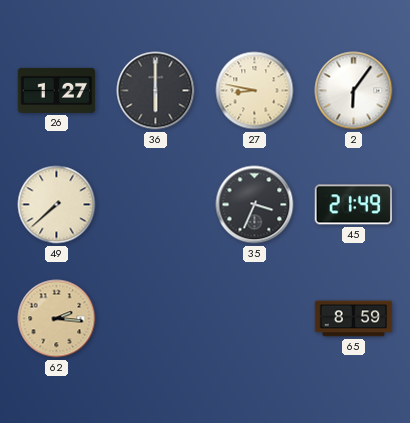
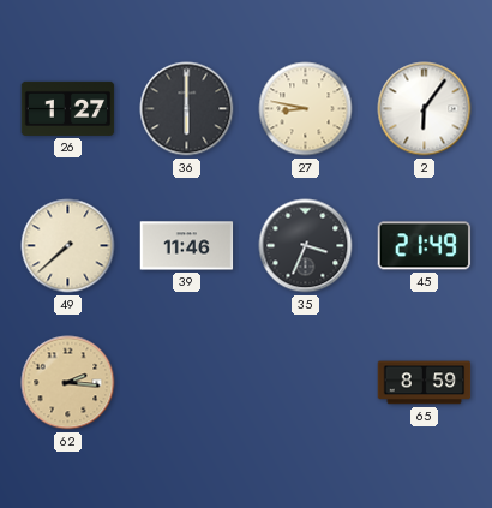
39: none -> 11:46 (187, 246)
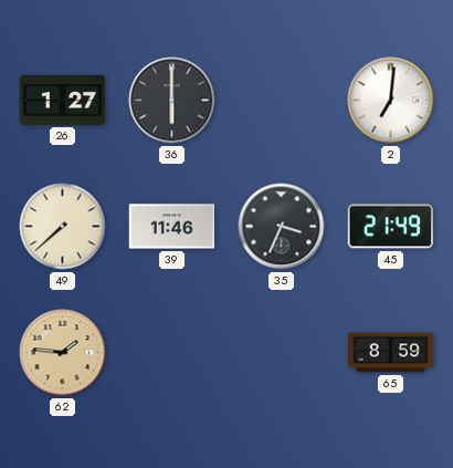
27: 8:47 -> none (306, 109)
2: 6:06 -> 7:01 (391, 101)
62: 2:16 -> 1:46 (63, 353)
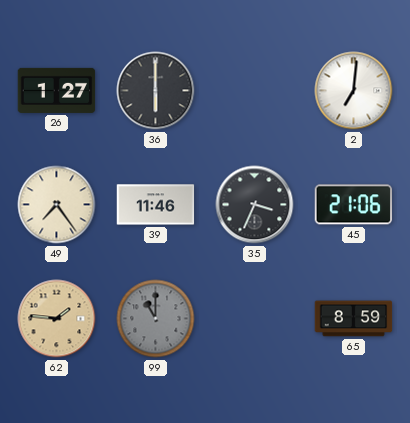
49: 7:38 -> 7:24 (57, 205)
45: 21:49 -> 21:06 (354, 205)
99: none -> 11:00 (156, 319)
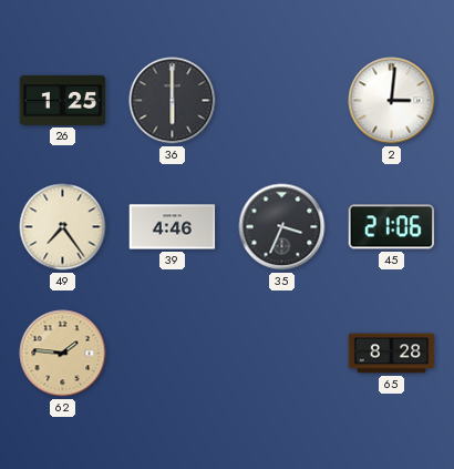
26: 1:27 -> 1:25 (63, 100)
2: 7:01 -> 3:01 (392, 101)
39: 11:46 -> 4:46 (173, 227)
99: 11:00 -> none (156, 319)
65: 8:59 -> 8:28 (392, 354)
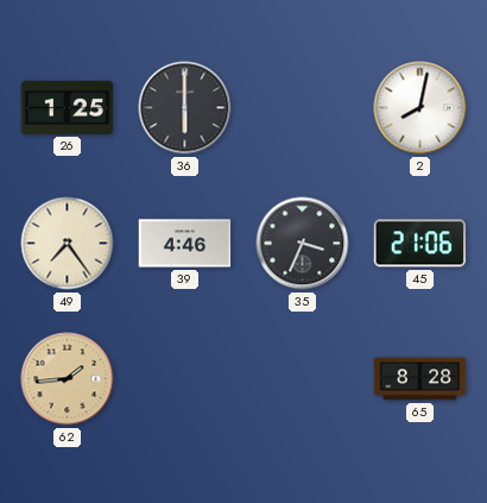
2: 3:01 -> 8:02 (420, 108)
62: 1:46 -> 1:44 (68, 379)
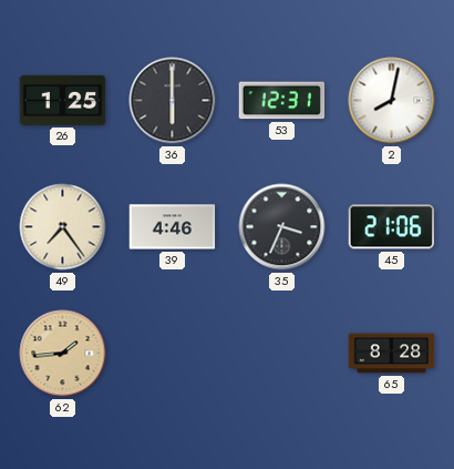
53: none -> 12:31 (282, 101)
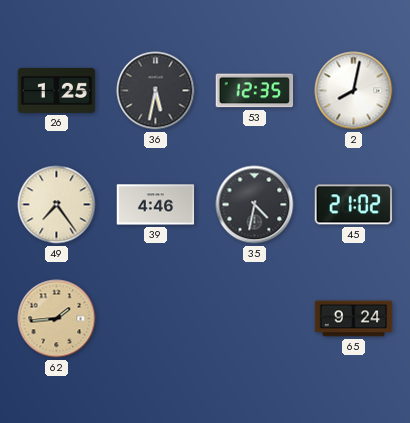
36: 6:00 -> 5:32 (156, 91)
53: 12:31 -> 12:35 (255, 91)
35: 3:34 -> 4:32 (255, 205)
45: 21:06 -> 21:02 (354, 205)
65: 8:28 -> 9:24 (354, 319)
